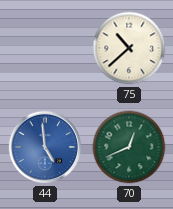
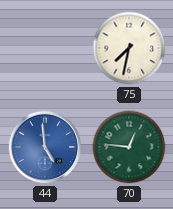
75: 10:38 -> 7:32 (129, 48)
70: 12:41 -> 12:46 (129, 147)
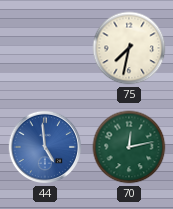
70: 12:46 -> 12:13 (129, 147)
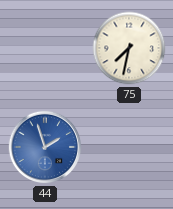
44: 4:59 -> 1:57 (45, 147)
70: 12:13 -> none (129, 147)
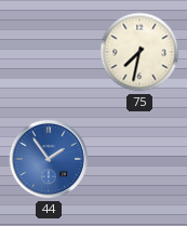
44: 1:57 -> 1:54 (49, 159)
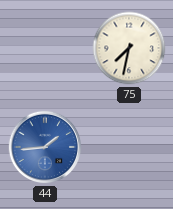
44: 1:54 -> 1:44 (45, 147)
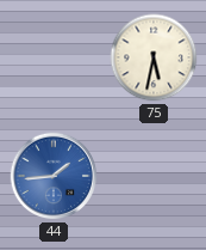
75: 7:32 -> 5:32 (154, 57)
